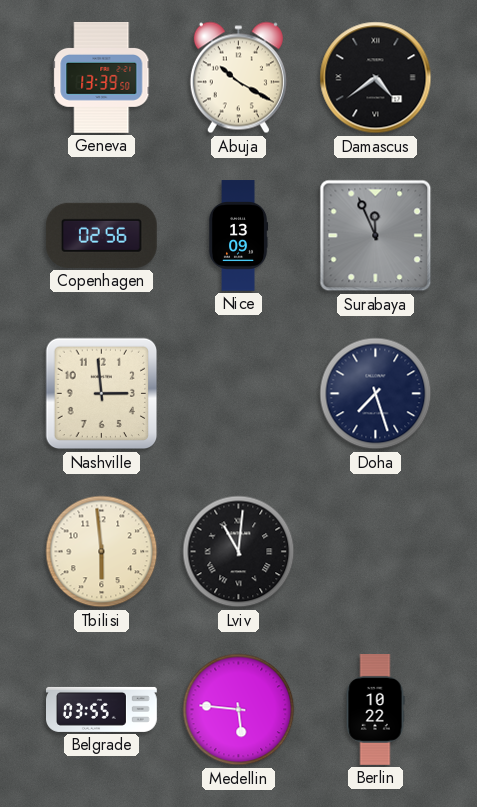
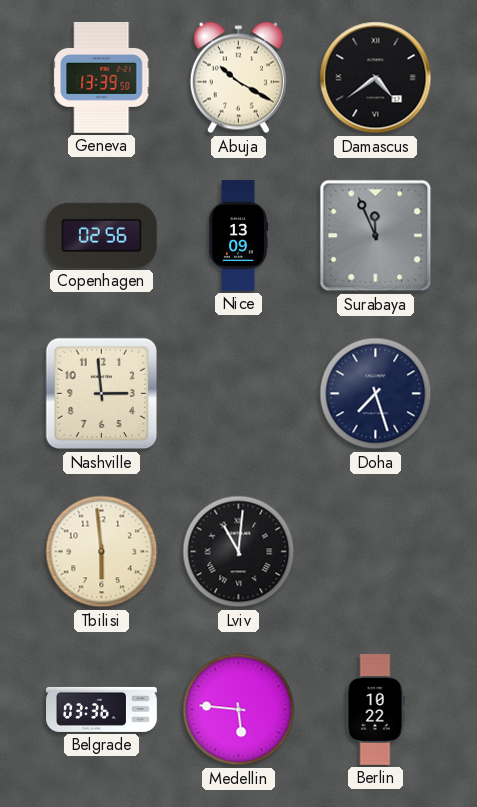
Belgrade: 03:55 -> 03:36 (102, 709)
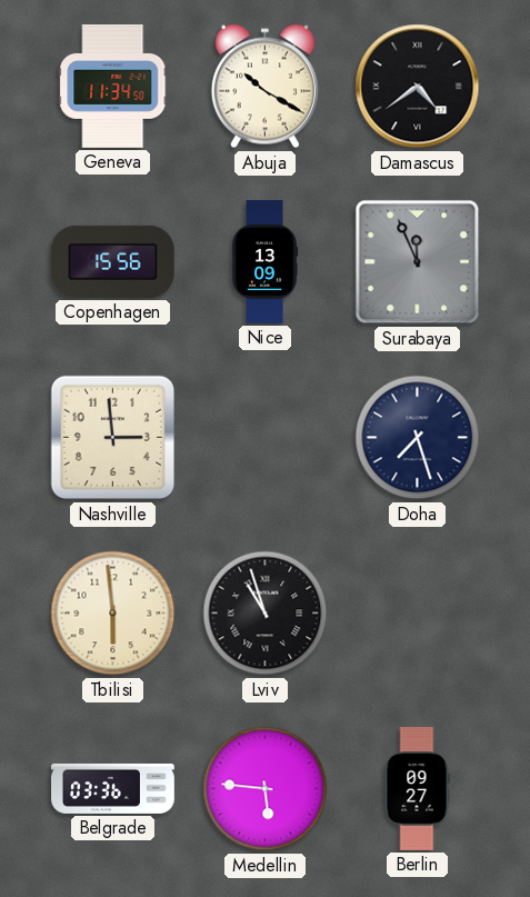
Geneva: 13:39 -> 11:34 (113, 87)
Copenhagen: 02:56 -> 15:56 (112, 261)
Lviv: 11:01 -> 10:57 (266, 614)
Berlin: 10:22 -> 09:27 (417, 789)
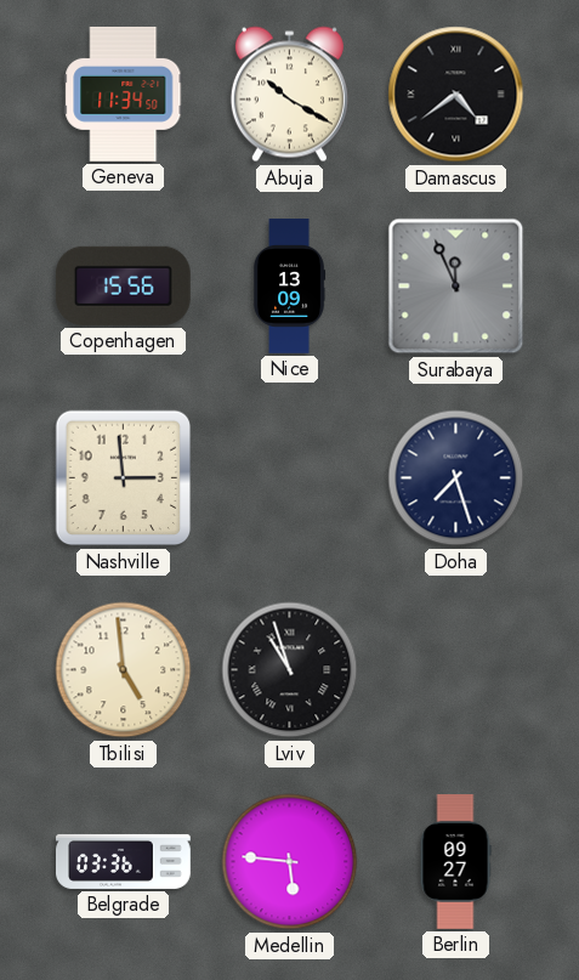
Tbilisi: 5:59 -> 4:59 (124, 670)
